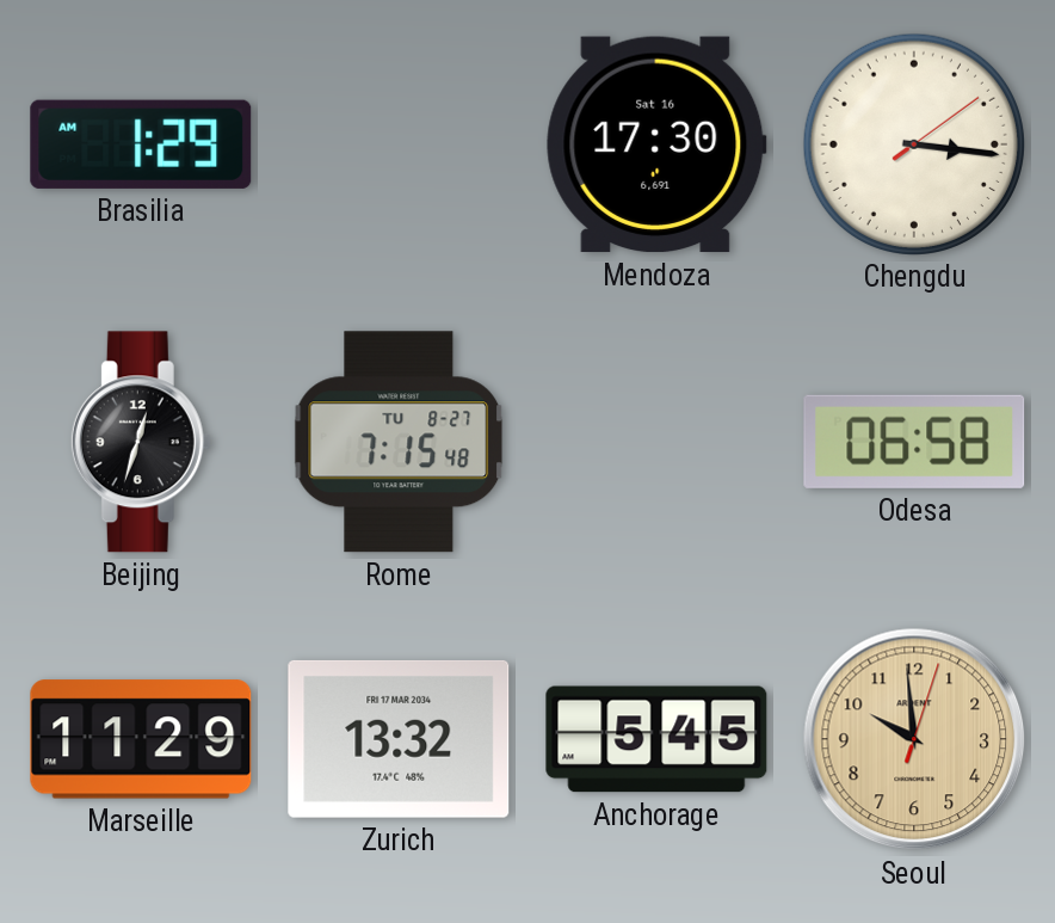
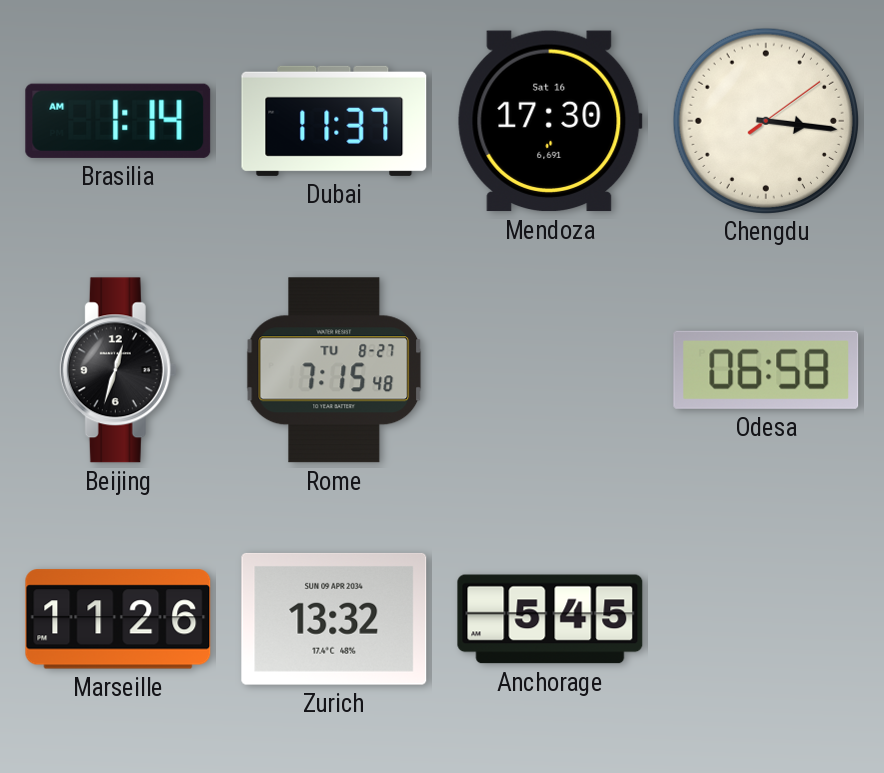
Brasilia: 1:29 -> 1:14 (118, 121)
Dubai: none -> 11:37 (334, 121)
Marseille: 11:29 -> 11:26 (118, 619)
Zurich date: FRI 17 MAR 2034 -> SUN 09 APR 2034 (334, 619)
Seoul: 9:59 -> none (914, 739)
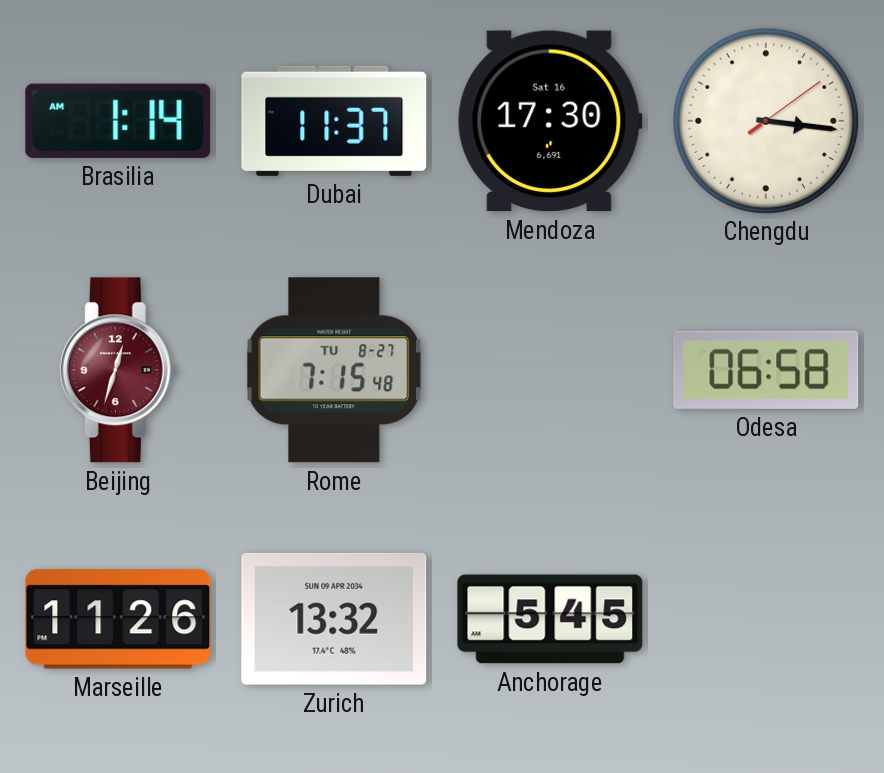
Beijing dial: black -> burgundy (118, 370)
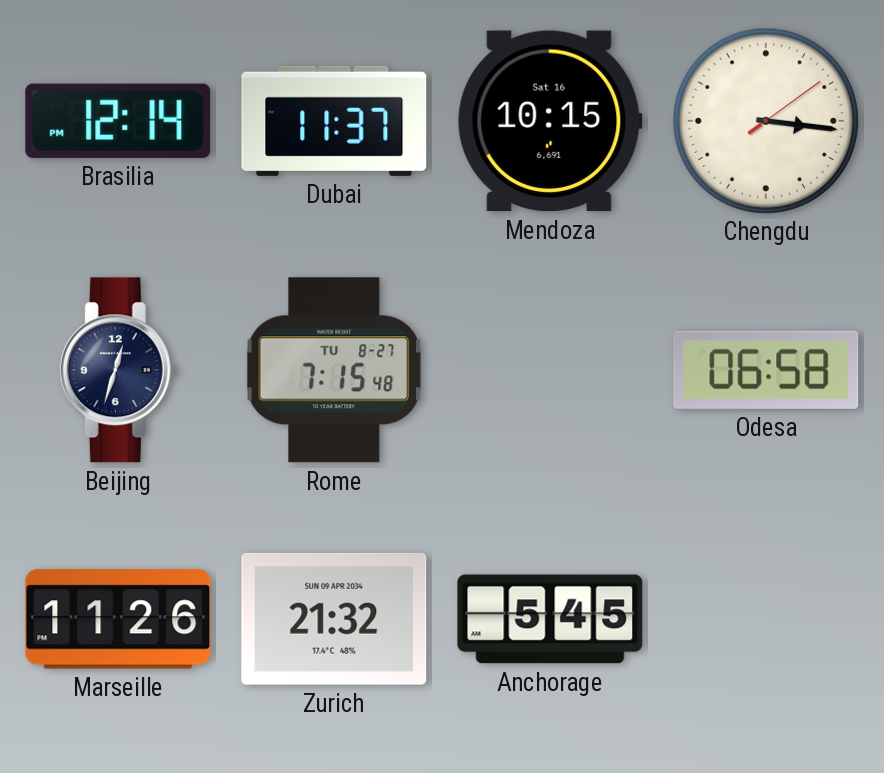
Brasilia: 1:14 -> 12:14 (118, 121)
Mendoza: 17:30 -> 10:15 (550, 121)
Beijing dial: burgundy -> navy (118, 370)
Zurich: 13:32 -> 21:32 (334, 619)
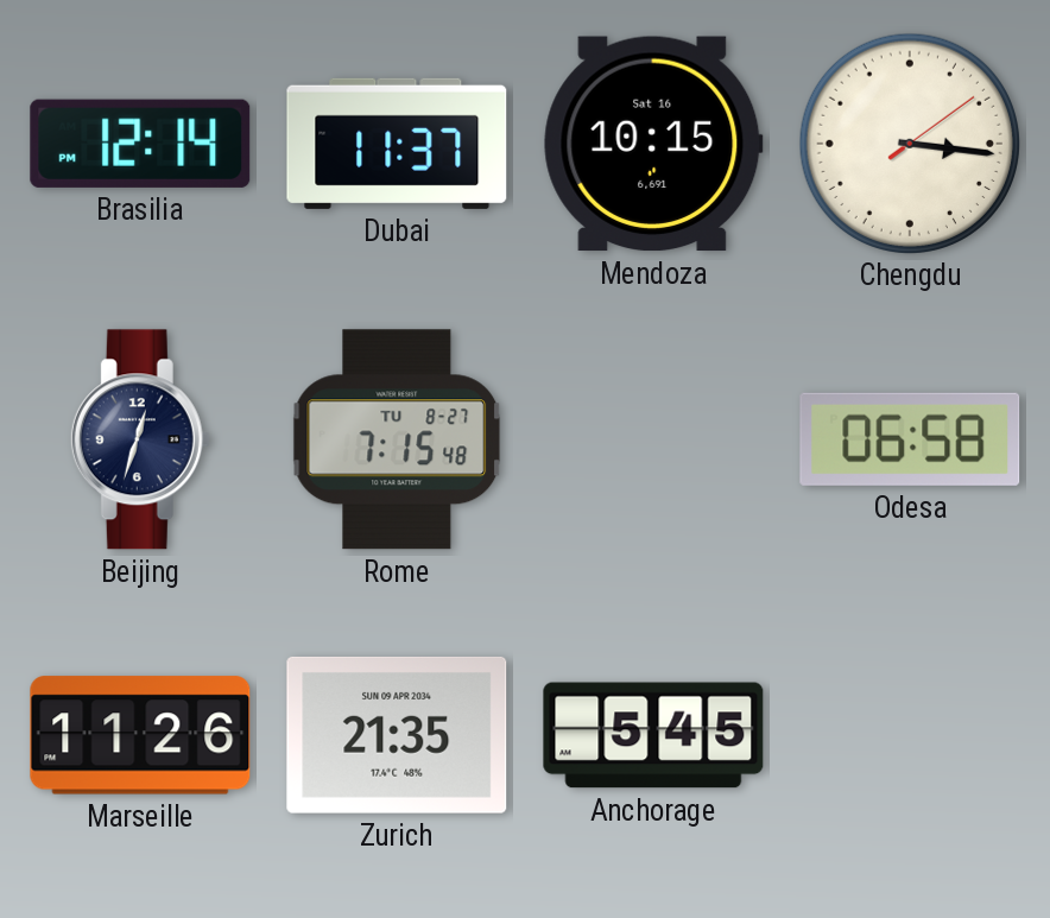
Zurich: 21:32 -> 21:35 (397, 735)
